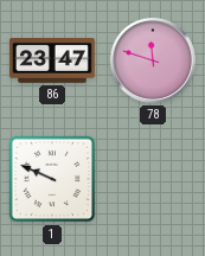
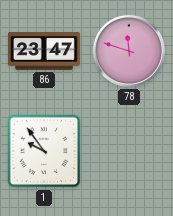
1: 9:49 -> 9:54 (44, 151)
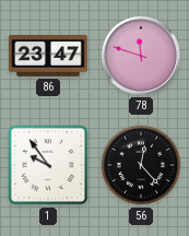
56: none -> 12:23 (141, 165)
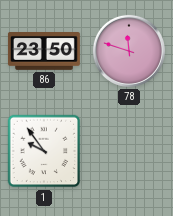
86: 23:47 -> 23:50 (44, 52)
56: 12:23 -> none (141, 165)
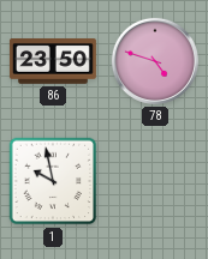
78: 11:48 -> 4:48 (155, 61)
1: 9:54 -> 9:58 (53, 181)
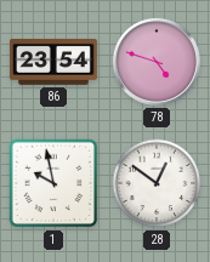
86: 23:50 -> 23:54 (53, 63)
28: none -> 12:51 (157, 183)
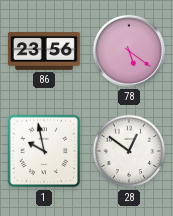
86: 23:54 -> 23:56 (44, 52)
78: 4:48 -> 5:21 (129, 51)
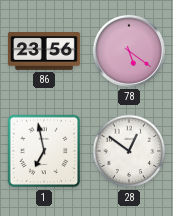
1: 9:58 -> 6:58 (44, 151)
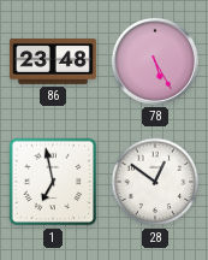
86: 23:56 -> 23:48 (53, 63)
78: 5:21 -> 5:25 (155, 61)
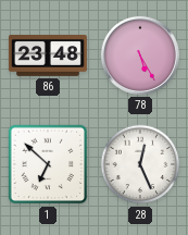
1: 6:58 -> 6:52 (48, 164)
28: 12:51 -> 12:26 (140, 164)
